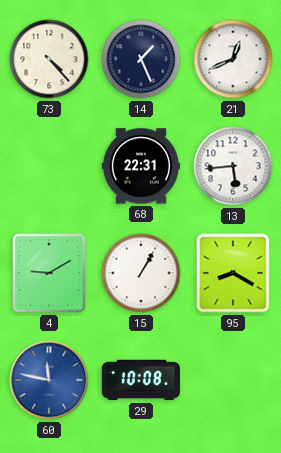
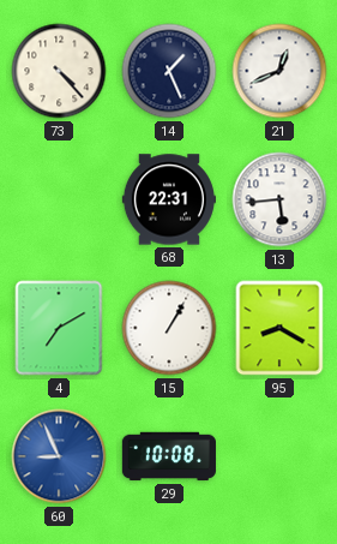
4: 9:10 -> 7:10 (59, 328)
60: 11:47 -> 8:56 (59, 456)
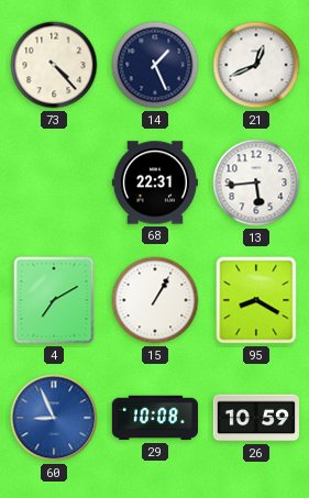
26: none -> 10:59 (256, 418)
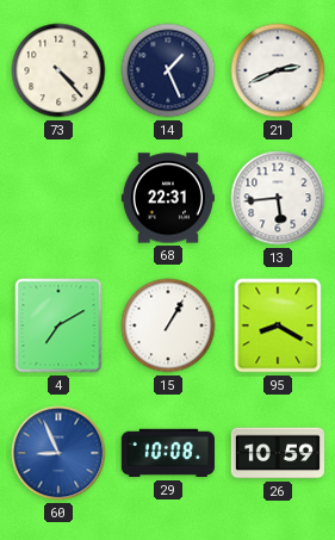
21: 12:41 -> 2:41 (278, 70)
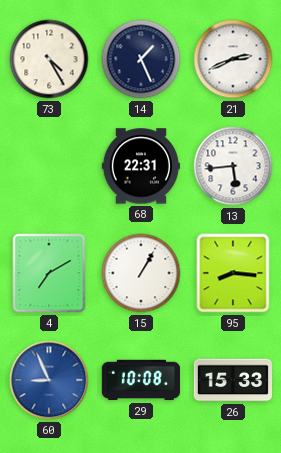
73: 4:23 -> 4:25 (49, 59)
95: 8:20 -> 8:16 (233, 273)
26: 10:59 -> 15:33 (233, 380)
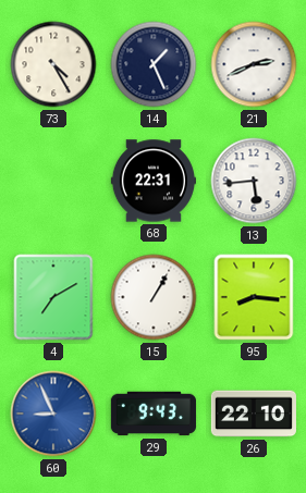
29: 10:08 -> 9:43 (154, 414)
26: 15:33 -> 22:10 (254, 414)
